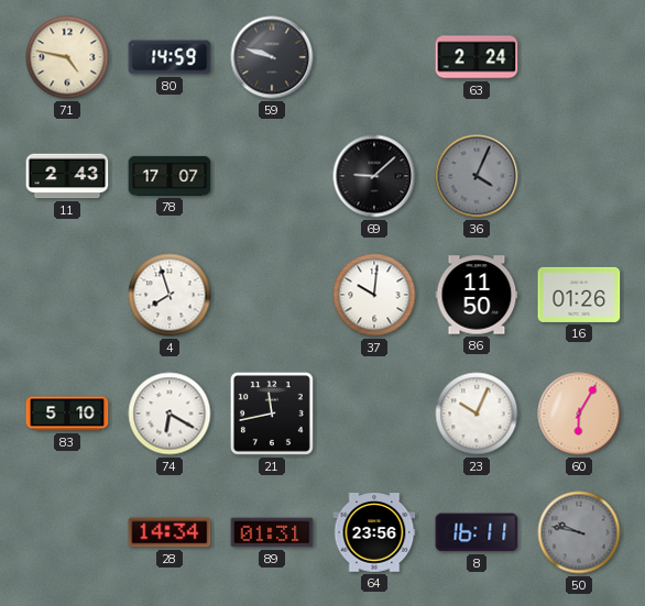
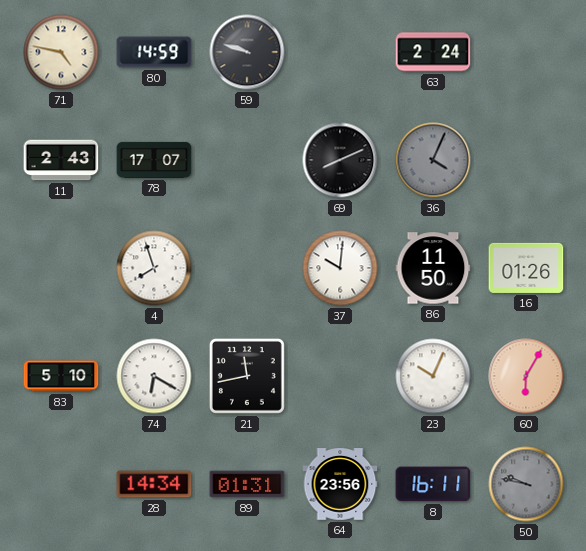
69: 9:08 -> 8:11 (340, 160)
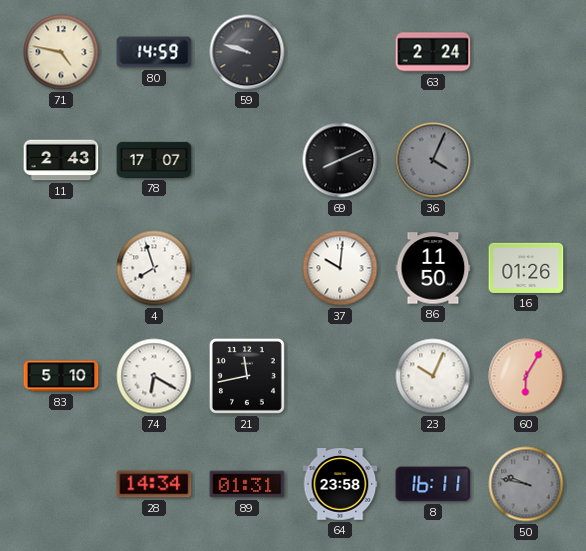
64: 23:56 -> 23:58 (340, 484)
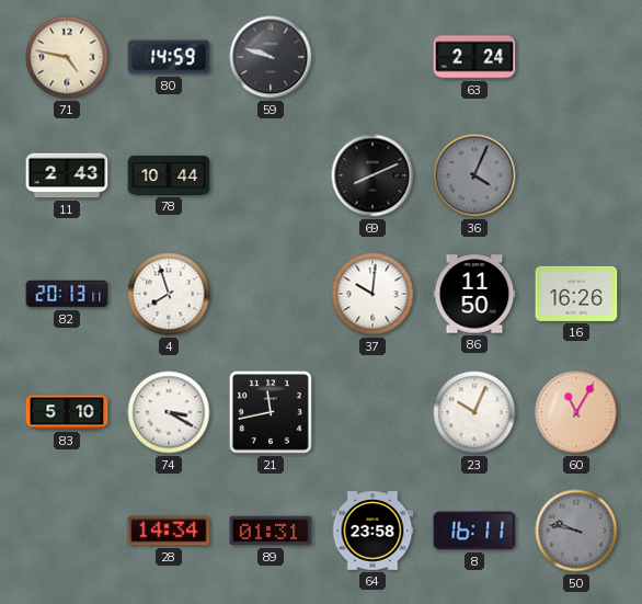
78: 17:07 -> 10:44 (169, 175)
82: none -> 20:13 (67, 294)
16: 01:26 -> 16:26 (576, 294)
74: 6:20 -> 3:20 (169, 412)
60: 6:05 -> 11:05 (576, 412)
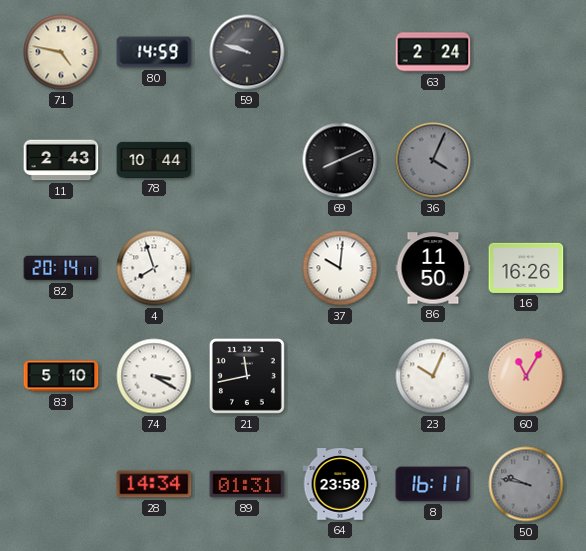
82: 20:13 -> 20:14 (61, 268)
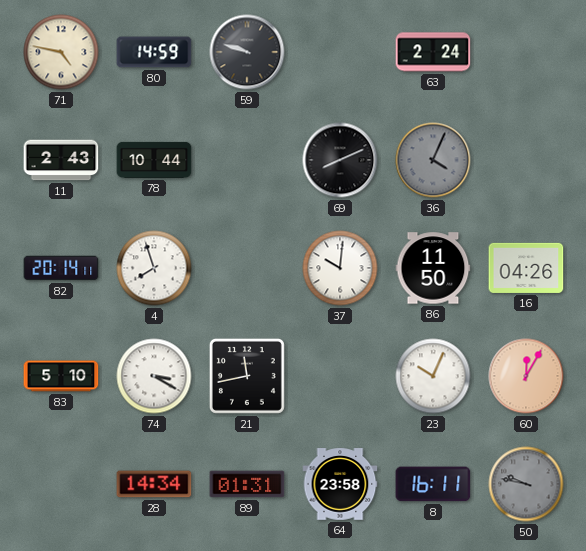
16: 16:26 -> 04:26 (526, 268)
60: 11:05 -> 12:05 (526, 376)
